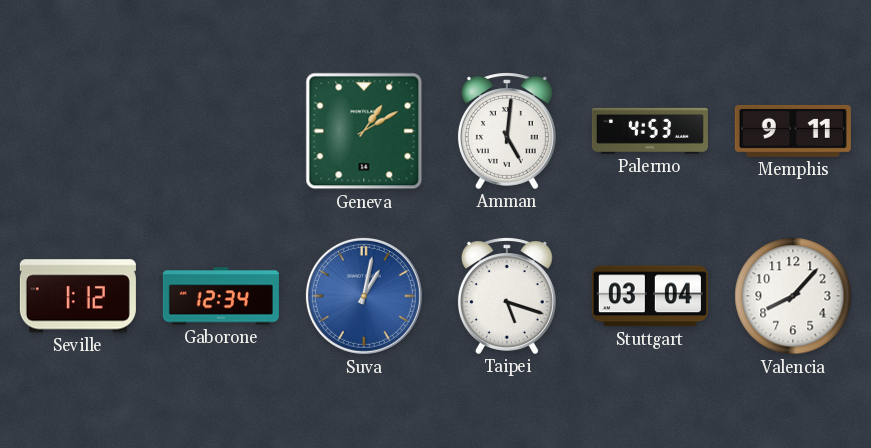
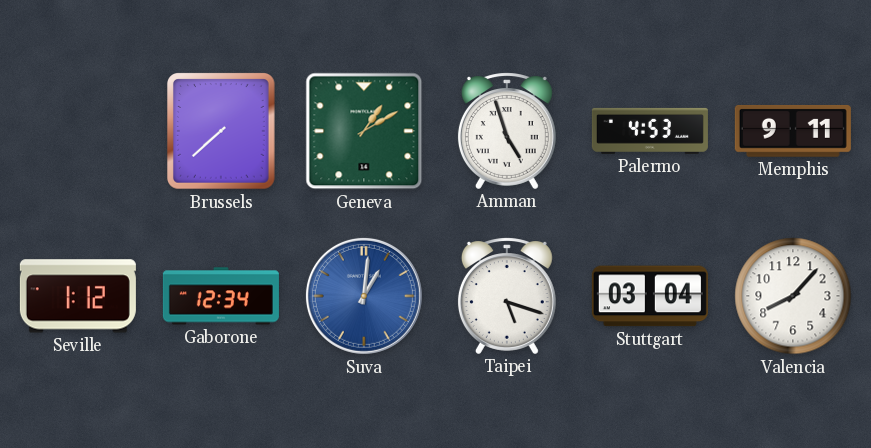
Brussels: none -> 7:38 (222, 132)
Amman: 5:01 -> 4:57 (507, 131)
Suva: 1:02 -> 1:01 (364, 296)
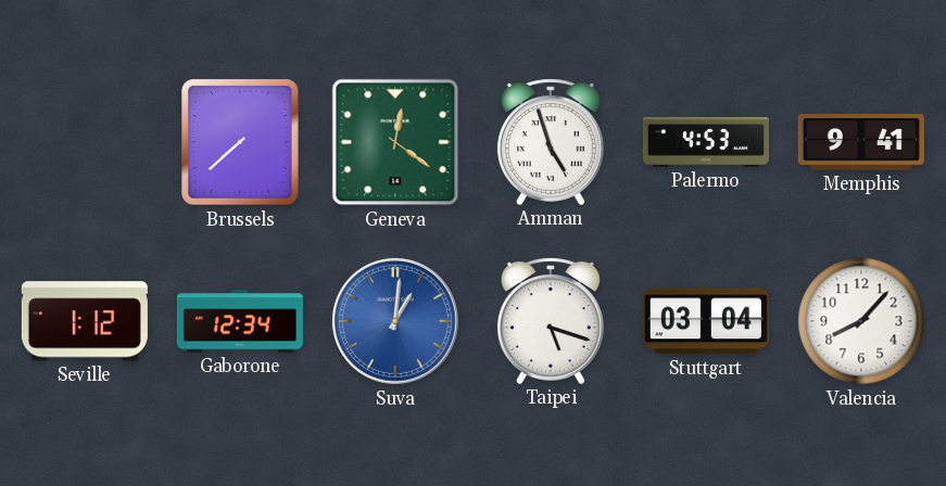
Geneva: 1:10 -> 12:21 (395, 142)
Memphis: 9:11 -> 9:41 (861, 142)
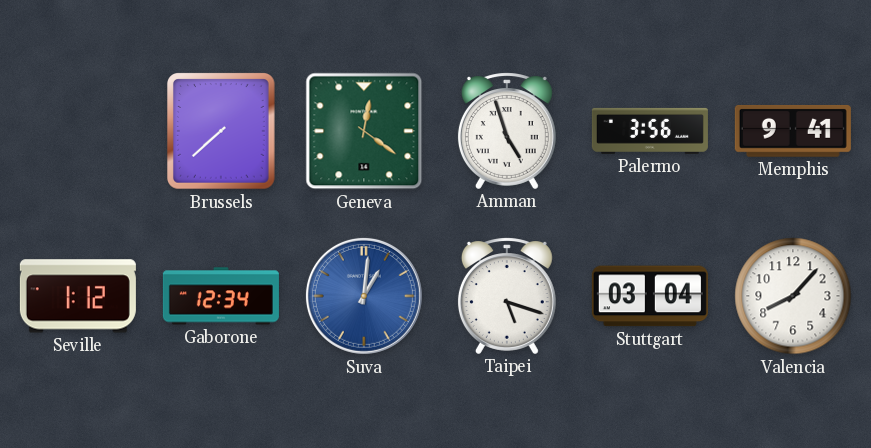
Palermo: 4:53 -> 3:56 (650, 131)
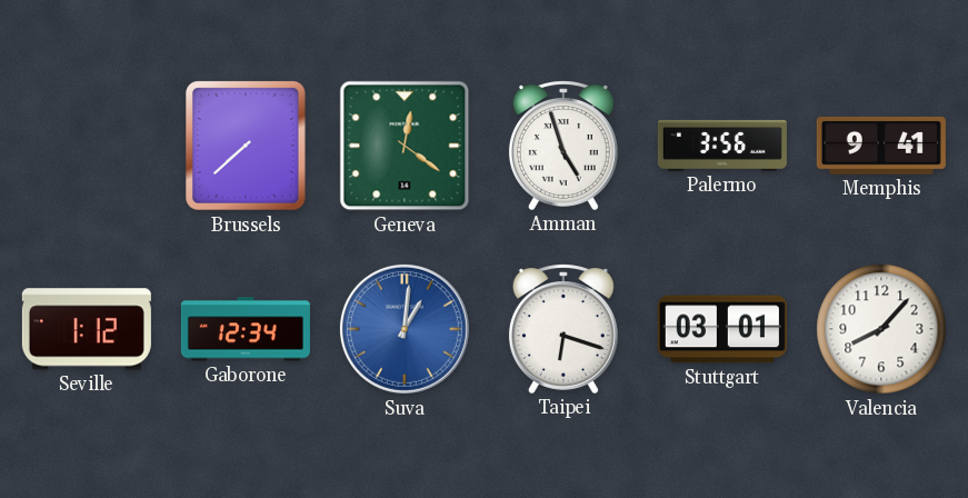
Taipei: 5:18 -> 6:18 (563, 329)
Stuttgart: 03:04 -> 03:01 (722, 329)
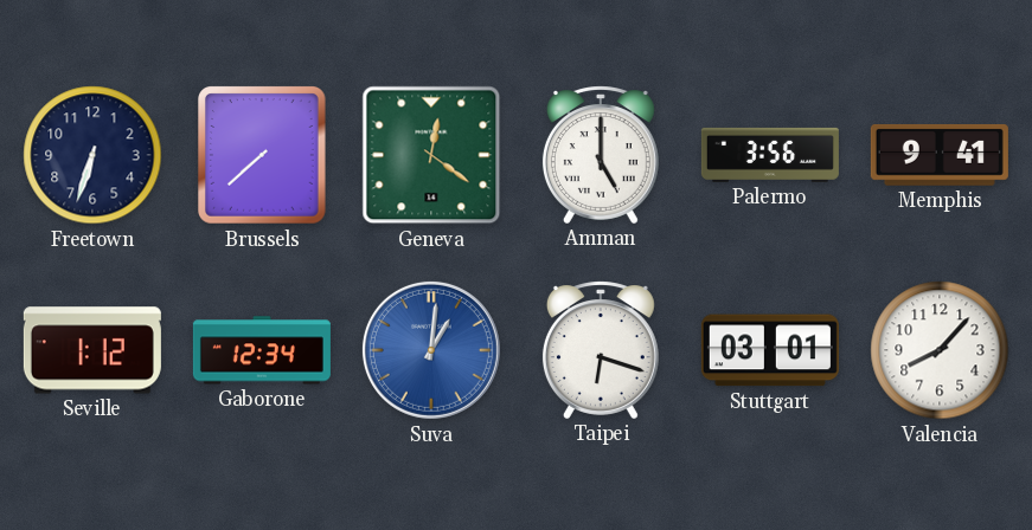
Freetown: none -> 6:33 (92, 155)
Amman: 4:57 -> 5:00 (601, 155)
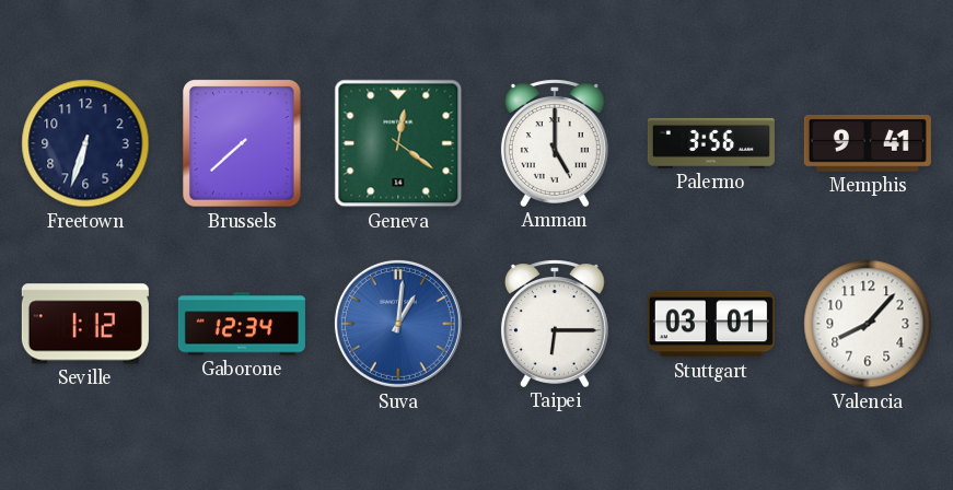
Taipei: 6:18 -> 6:15 (555, 324)
